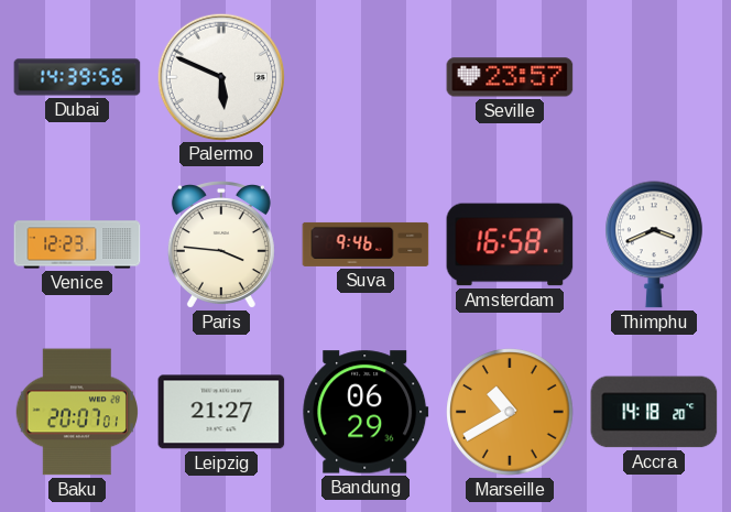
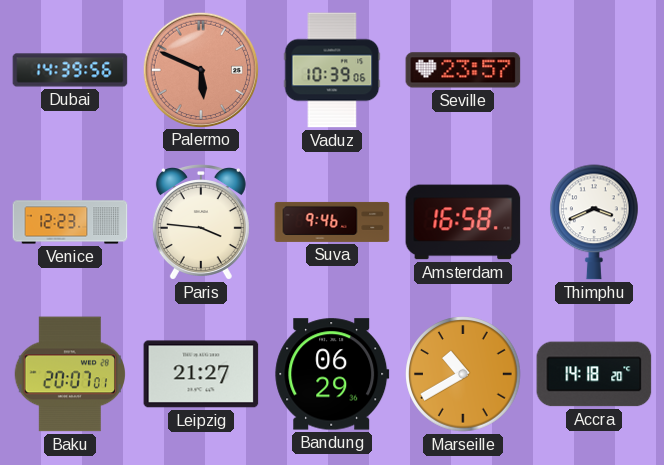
Palermo dial: white -> salmon (200, 69)
Vaduz: none -> 10:39 (332, 70)
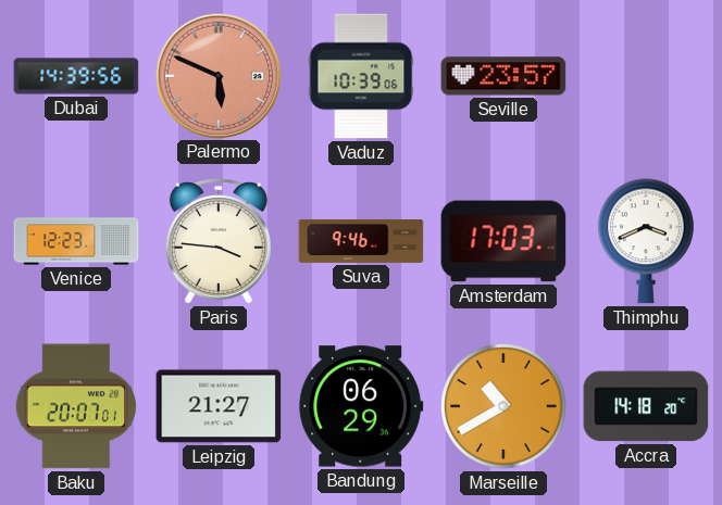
Amsterdam: 16:58 -> 17:03 (503, 241)
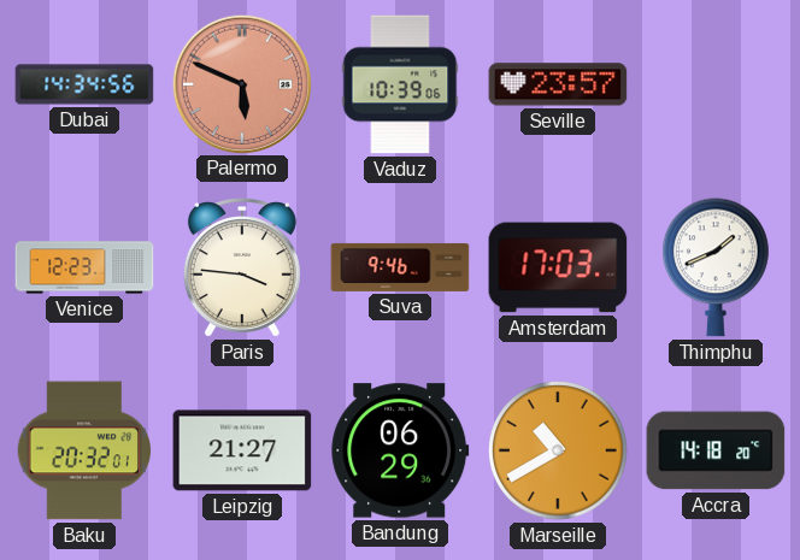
Dubai: 14:39 -> 14:34 (84, 84)
Thimphu: 3:41 -> 1:41 (717, 267)
Baku: 20:07 -> 20:32 (83, 450)
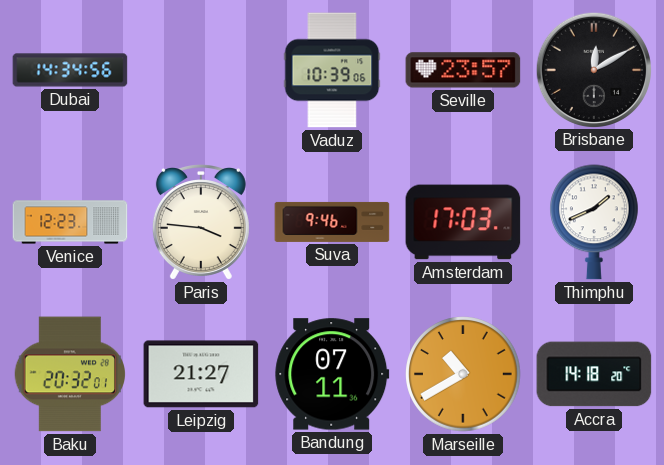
Palermo: 5:49 -> none (241, 83)
Brisbane: none -> 12:10 (593, 69)
Bandung: 06:29 -> 07:11 (332, 374)
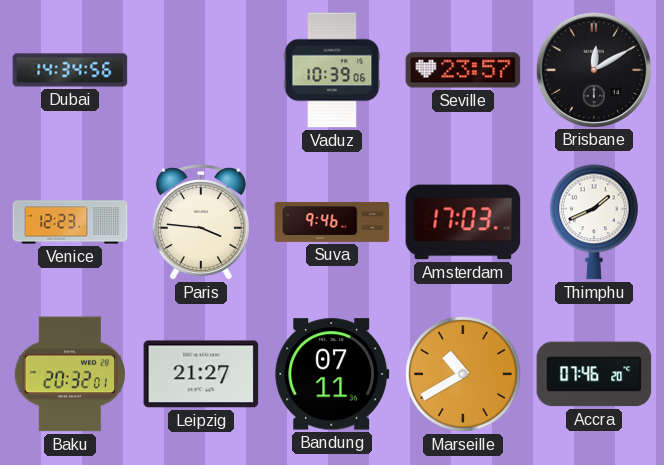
Accra: 14:18 -> 07:46 (594, 374)
